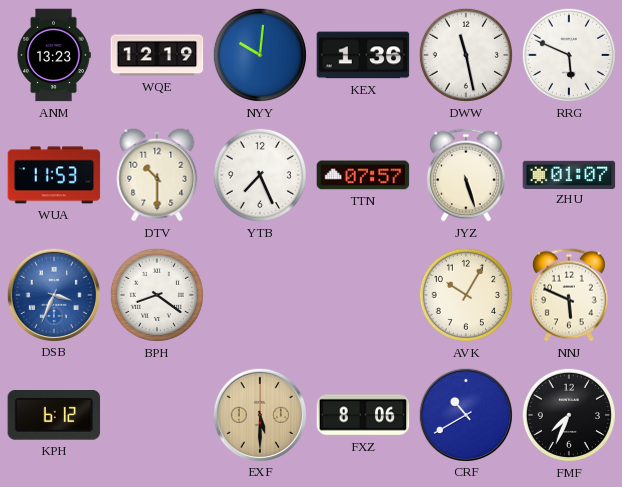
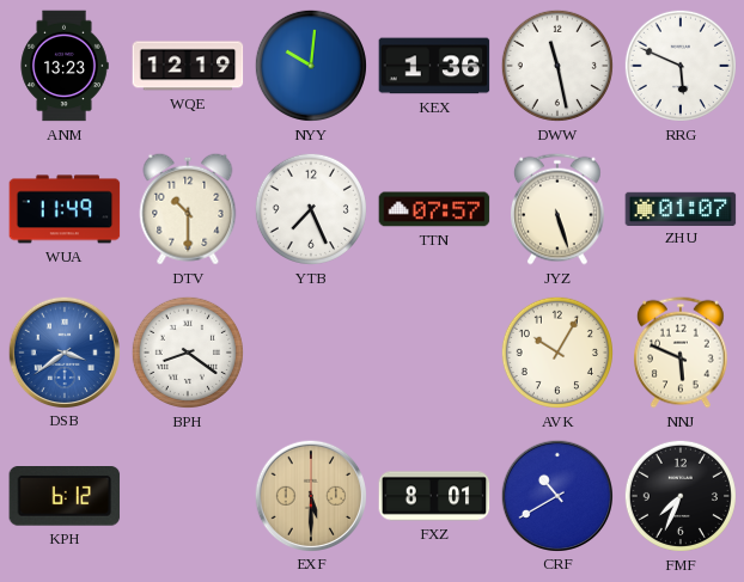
WUA: 11:53 -> 11:49 (65, 209)
DSB: 3:34 -> 3:39 (63, 351)
FXZ: 8:06 -> 8:01 (434, 496)
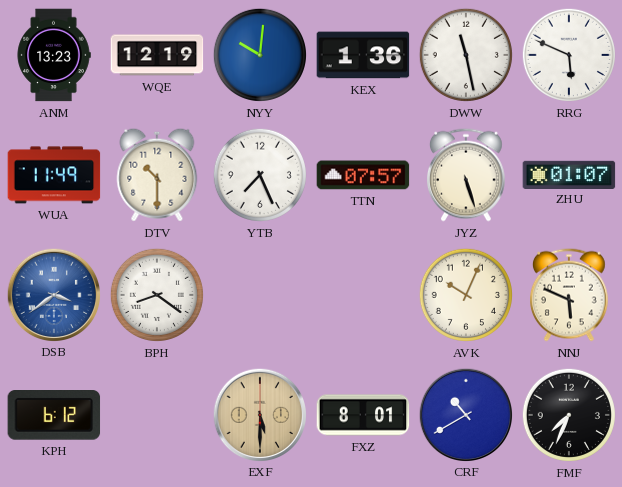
AVK: 10:05 -> 10:04 (466, 295)
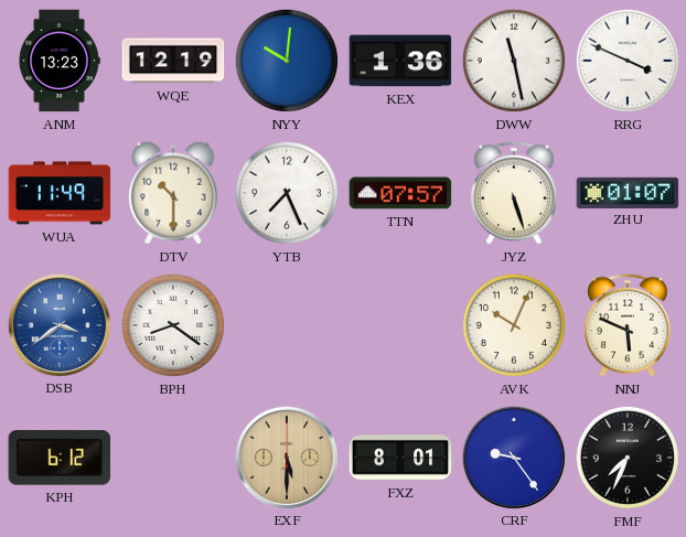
RRG: 5:49 -> 3:49 (628, 61)
CRF: 10:40 -> 9:24 (513, 457)
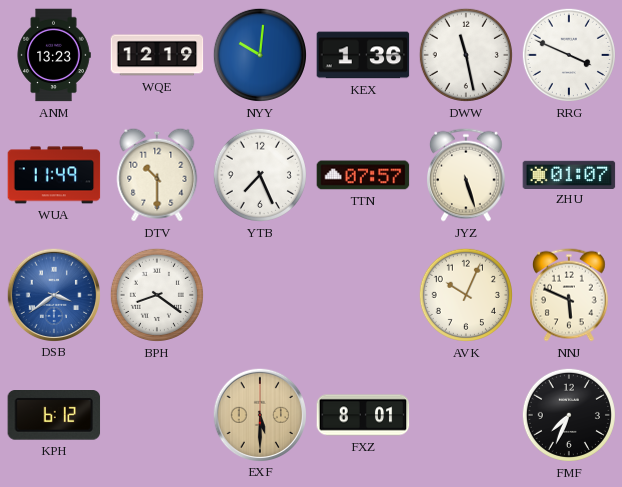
CRF: 9:24 -> none (513, 457)
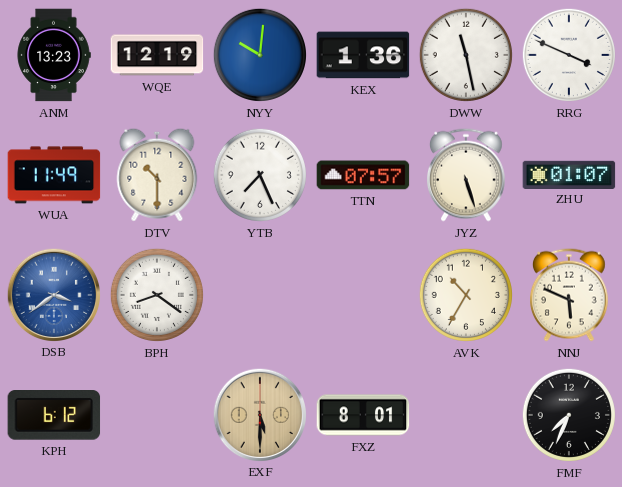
AVK: 10:04 -> 10:35 (466, 295)
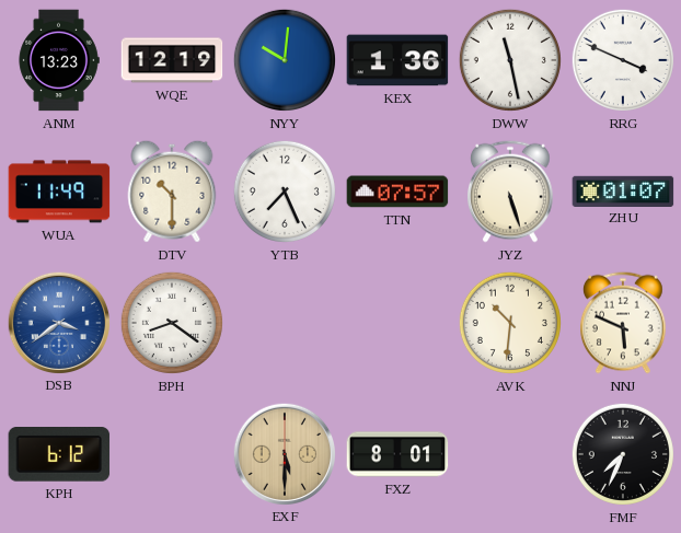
AVK: 10:35 -> 10:31 (510, 323)
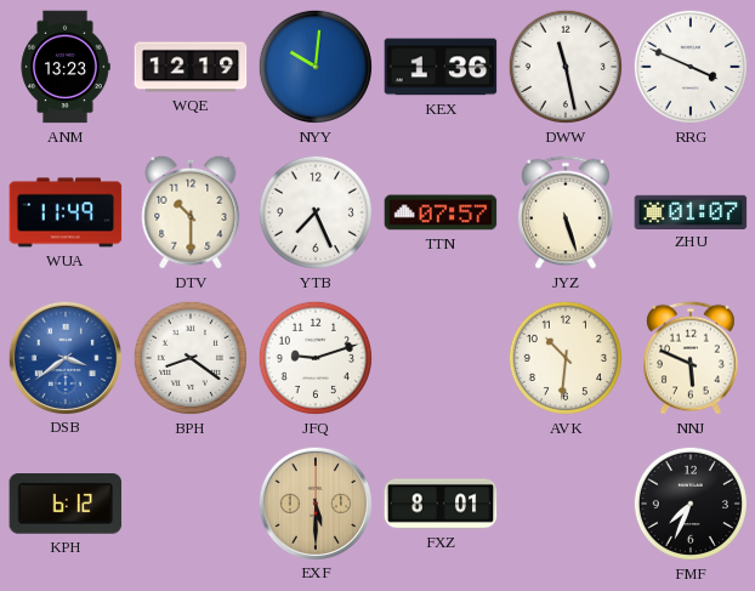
JFQ: none -> 9:12 (316, 358)
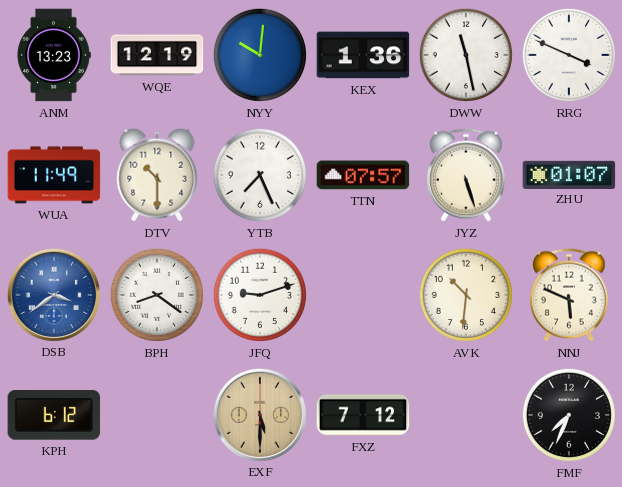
FXZ: 8:01 -> 7:12 (363, 415)
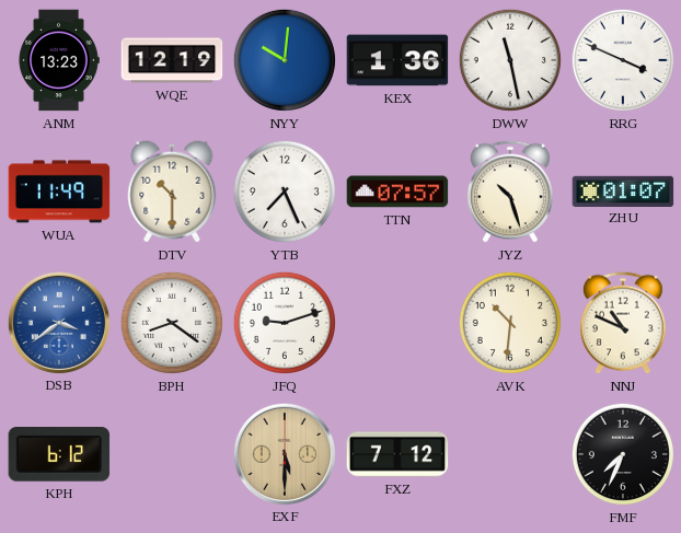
JYZ: 5:27 -> 10:27 (511, 192)
NNJ: 5:49 -> 10:49 (624, 323)
